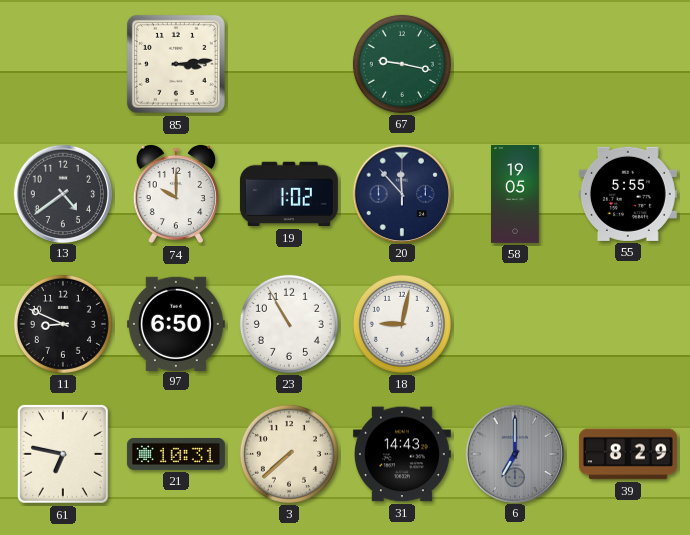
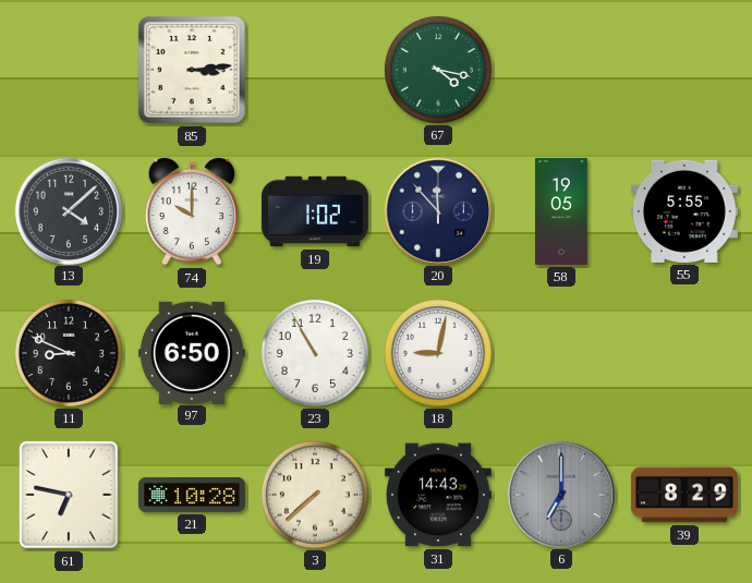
67: 9:17 -> 4:17 (438, 70)
13: 4:39 -> 4:08 (68, 210)
21: 10:31 -> 10:28 (192, 495)
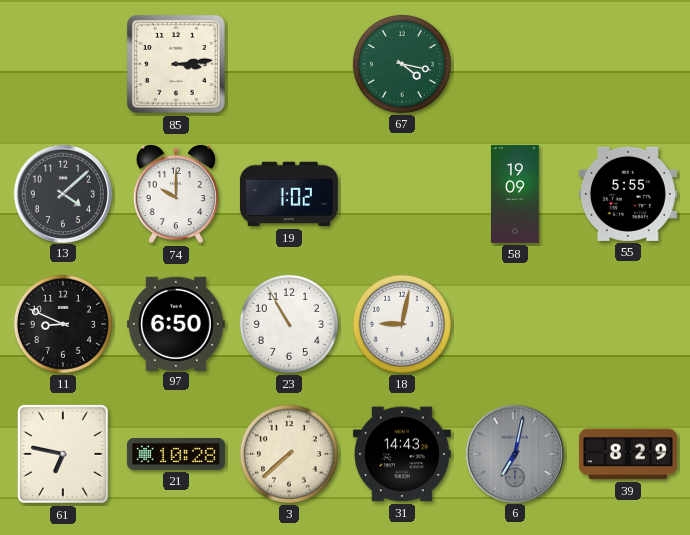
20: 11:53 -> none (437, 210)
58: 19:05 -> 19:09 (516, 194)
6: 7:00 -> 7:02 (514, 453)
